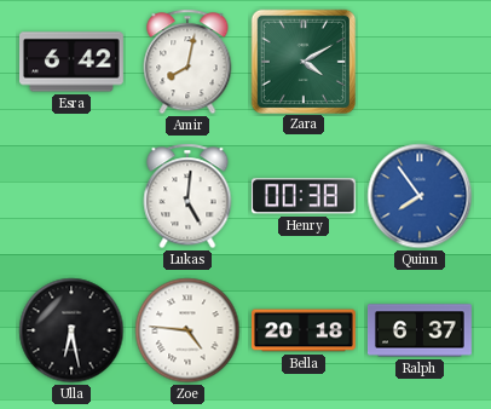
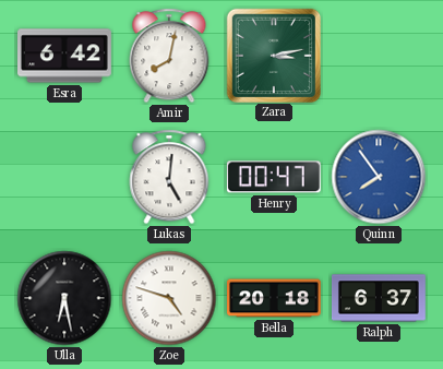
Zara: 4:10 -> 3:13 (273, 55)
Henry: 00:38 -> 00:47 (274, 177)
Zoe: 4:46 -> 4:48 (169, 298)
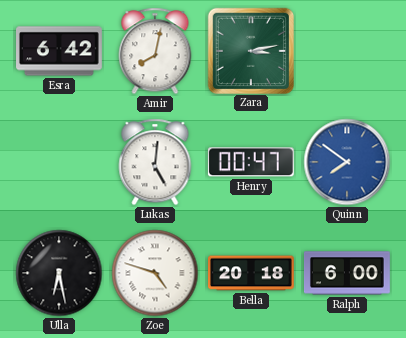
Quinn: 7:54 -> 7:51 (347, 162)
Ralph: 6:37 -> 6:00 (348, 273)
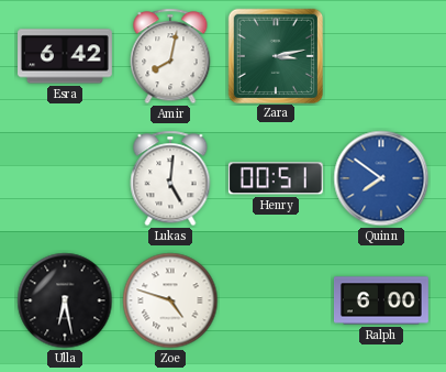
Henry: 00:47 -> 00:51 (276, 178)
Bella: 20:18 -> none (252, 273)
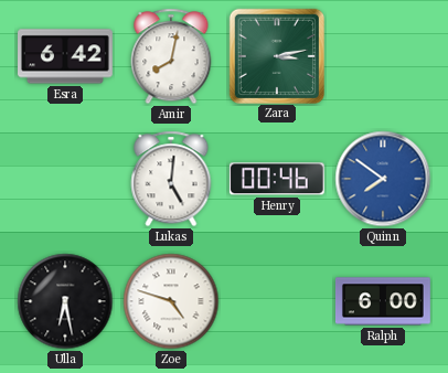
Henry: 00:51 -> 00:46 (277, 179)
